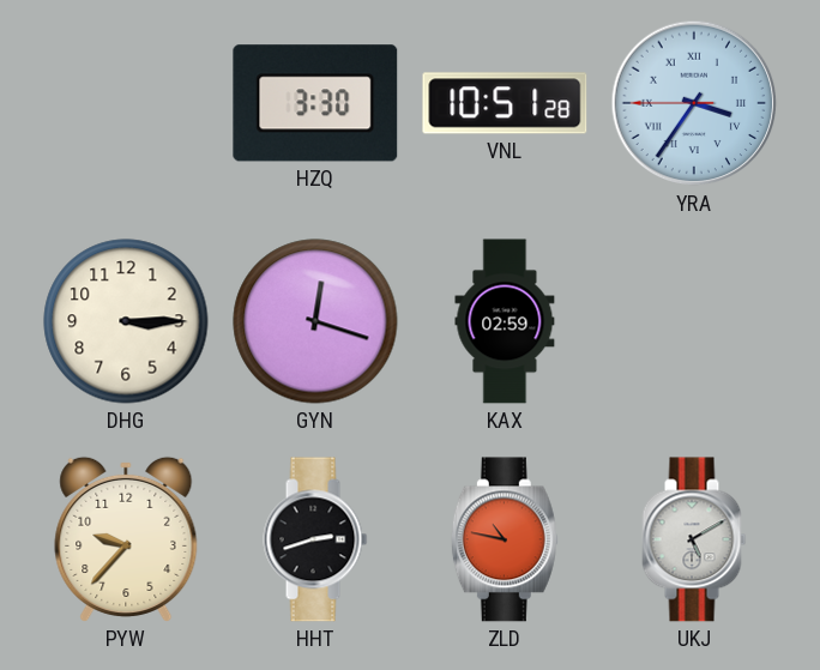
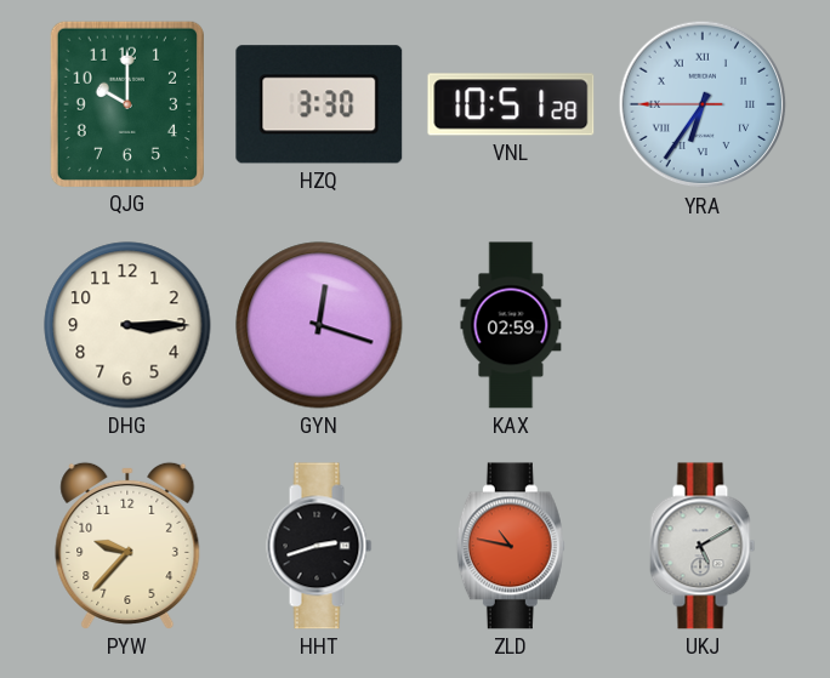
QJG: none -> 10:00 (127, 103)
YRA: 3:35 -> 6:35 (703, 104)
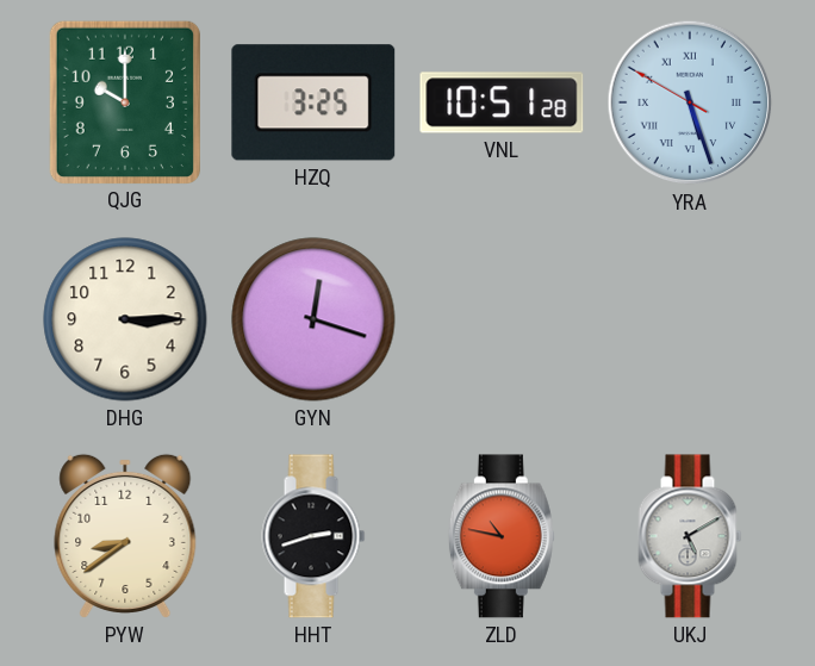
HZQ: 3:30 -> 3:25 (313, 102)
YRA: 6:35 -> 5:26 (690, 102)
KAX: 02:59 -> none (511, 325)
PYW: 9:37 -> 8:39 (125, 536)
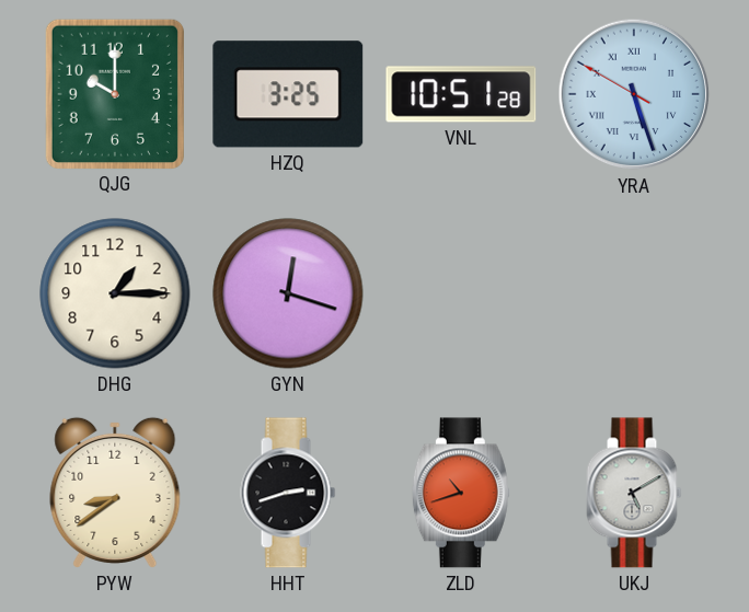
DHG: 3:15 -> 1:15 (115, 293)
ZLD: 10:47 -> 10:42 (461, 493)
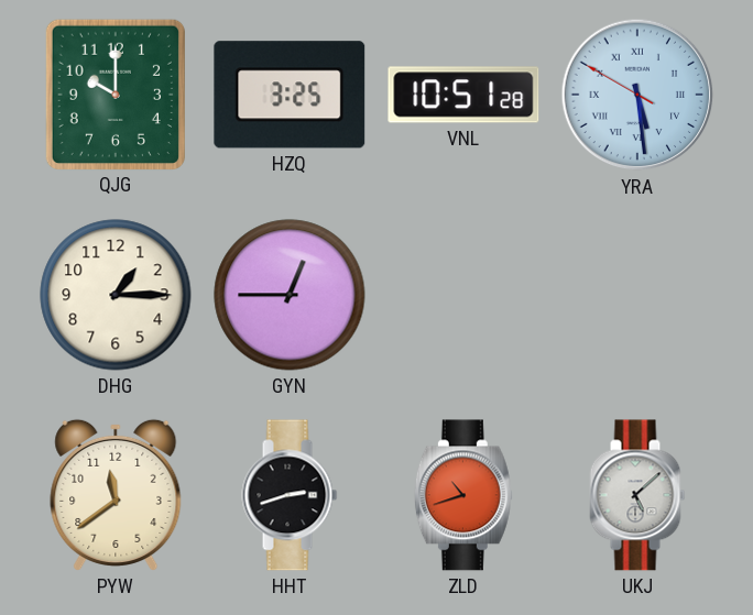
YRA: 5:26 -> 5:28 (637, 95)
GYN: 12:18 -> 12:45 (290, 295)
PYW: 8:39 -> 11:39 (116, 495)
UKJ: 5:10 -> 5:08 (637, 495)
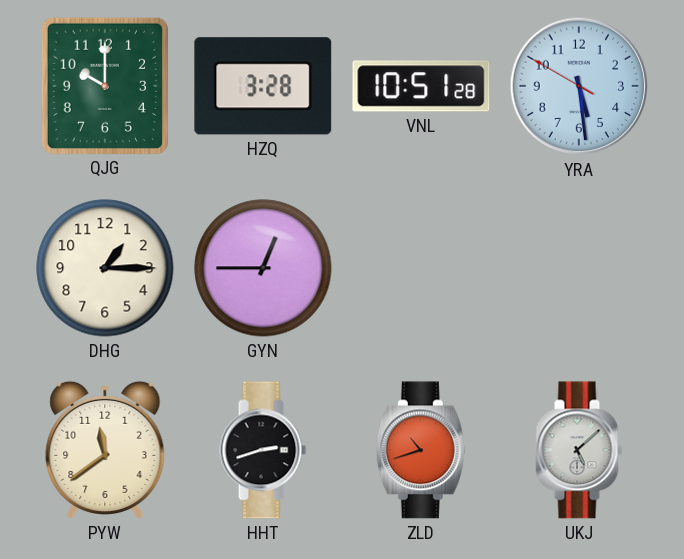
HZQ: 3:25 -> 3:28 (263, 86)
YRA numerals: Roman -> Arabic (579, 86)
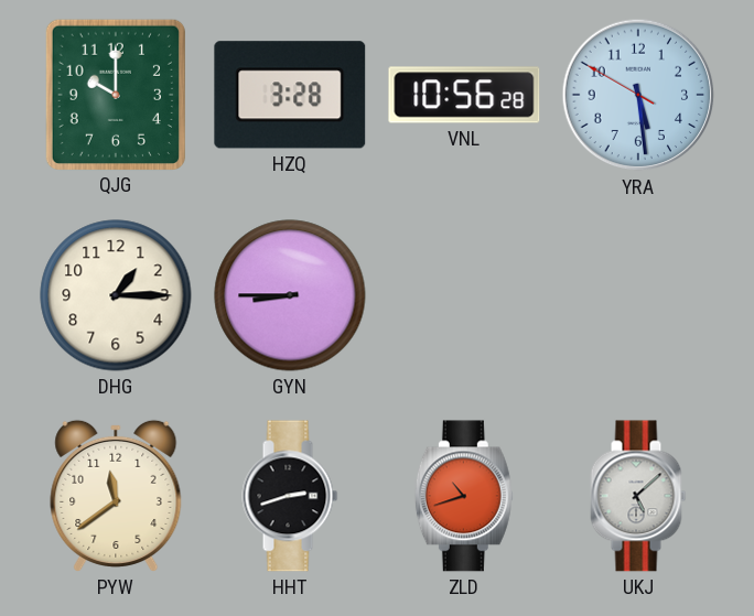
VNL: 10:51 -> 10:56 (464, 95)
GYN: 12:45 -> 8:45 (290, 295)
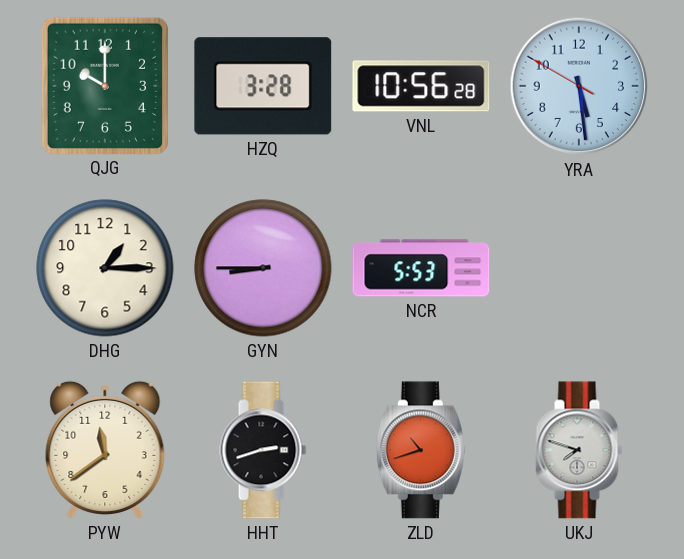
NCR: none -> 5:53 (421, 268)
UKJ: 5:08 -> 7:48 (579, 450)
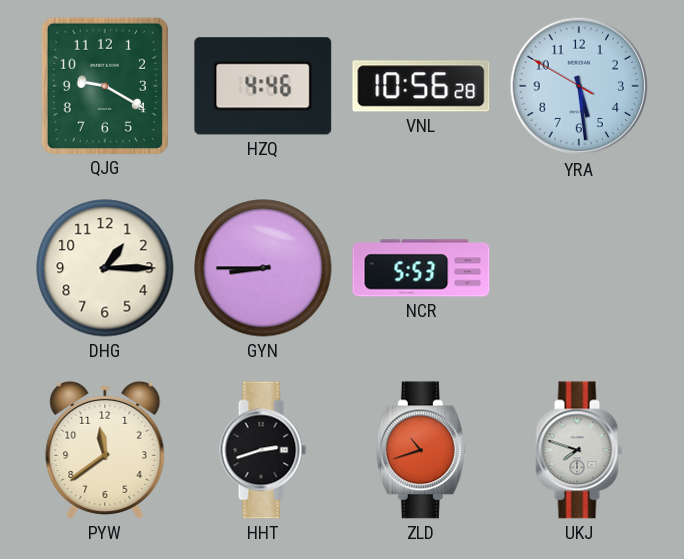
QJG: 10:00 -> 9:20 (105, 85)
HZQ: 3:28 -> 4:46 (263, 86)
